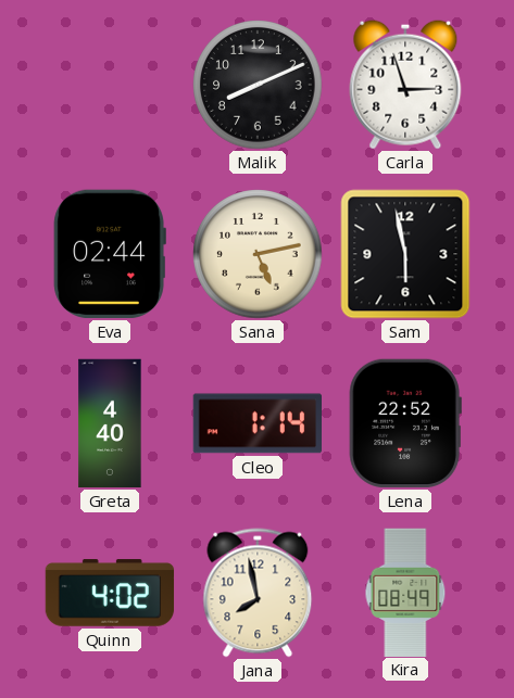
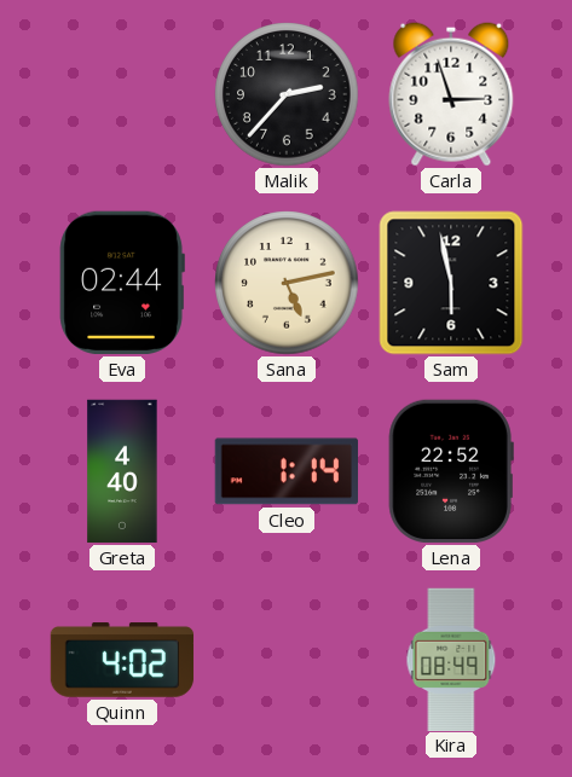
Malik: 8:11 -> 2:37 (287, 94)
Jana: 7:58 -> none (258, 593)
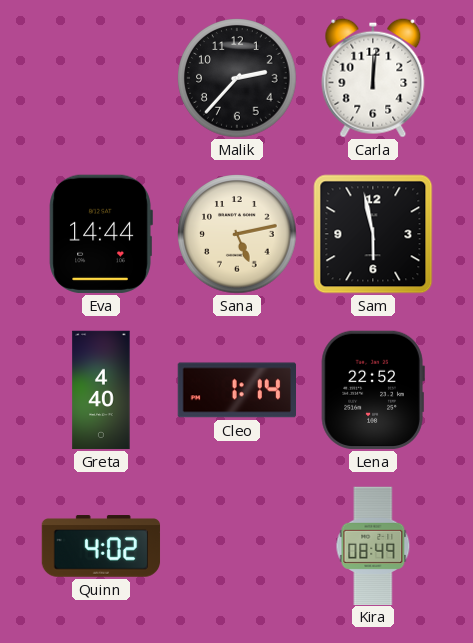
Carla: 2:57 -> 12:01 (373, 78)
Eva: 02:44 -> 14:44 (101, 234)
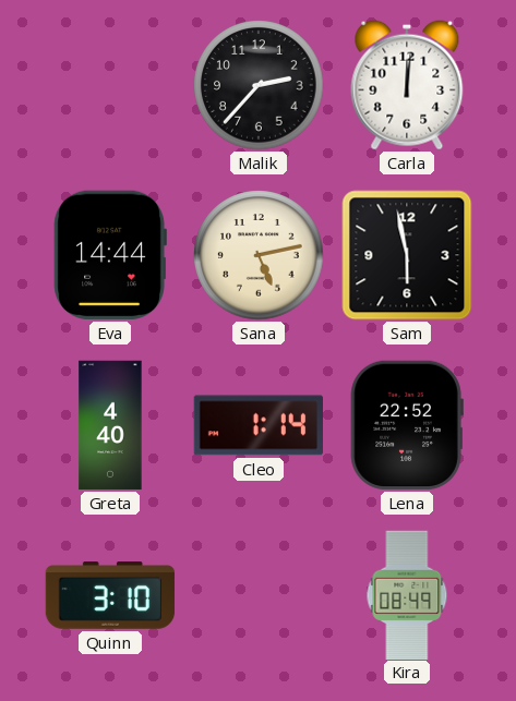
Quinn: 4:02 -> 3:10 (110, 595)
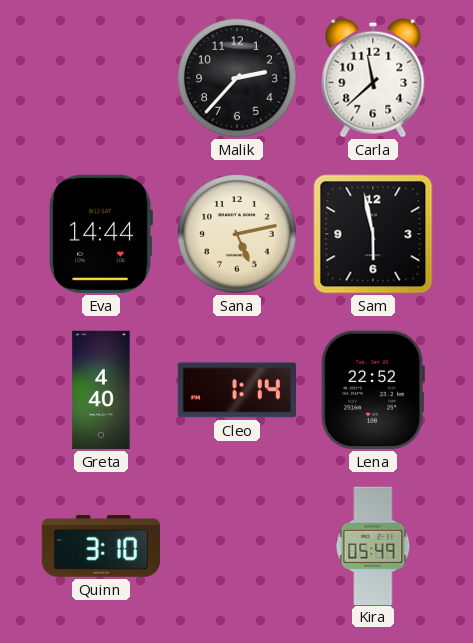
Carla: 12:01 -> 11:38 (373, 78)
Kira: 08:49 -> 05:49 (373, 545)
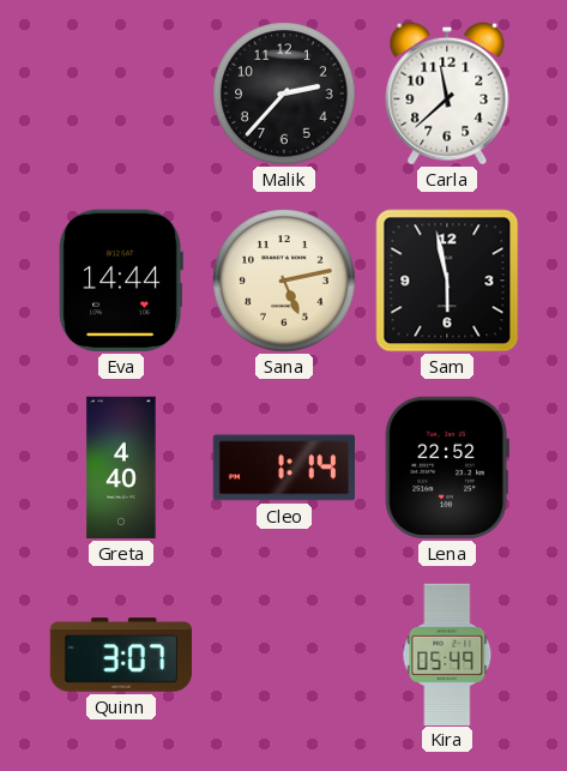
Quinn: 3:10 -> 3:07 (121, 655)
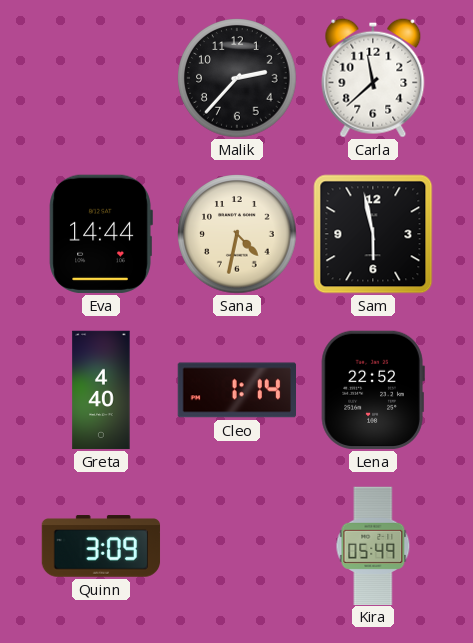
Sana: 5:13 -> 4:32 (237, 234)
Quinn: 3:07 -> 3:09 (101, 546)
